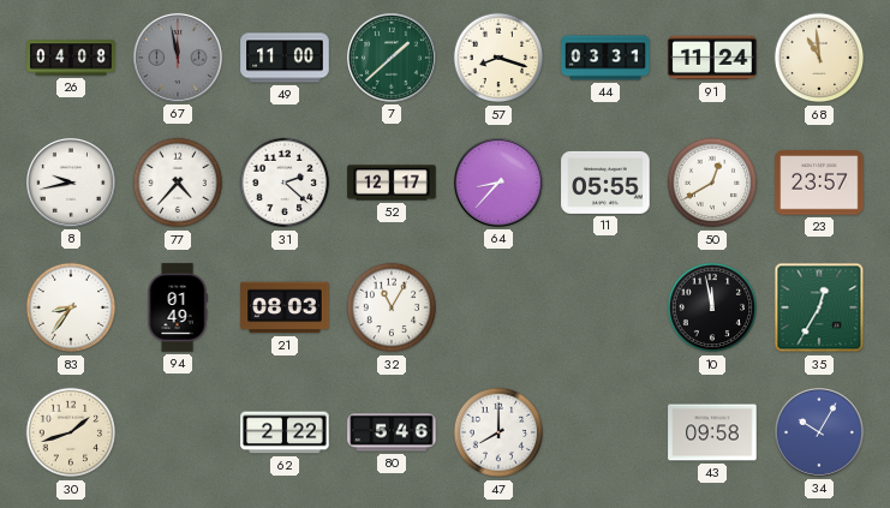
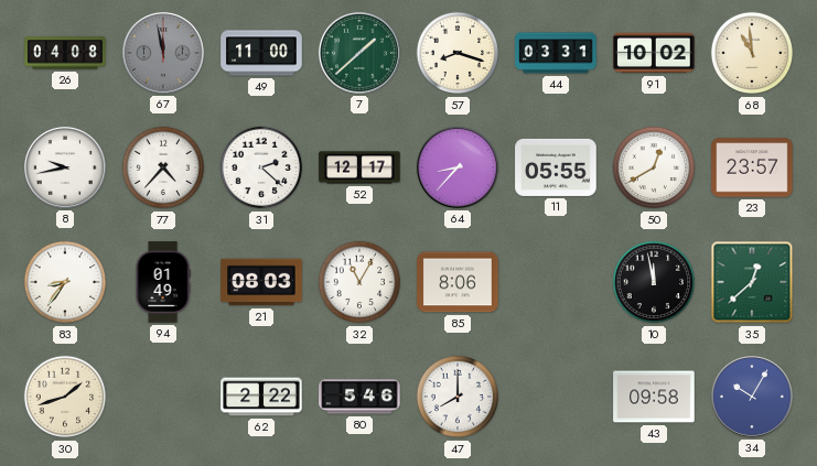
91: 11:24 -> 10:02 (654, 53)
85: none -> 8:06 (458, 282)
35: 12:35 -> 12:38 (752, 282)
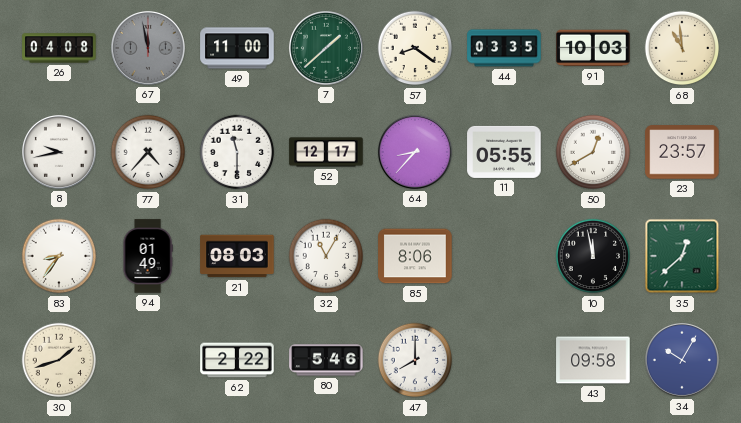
57: 8:18 -> 8:21 (415, 48)
44: 03:31 -> 03:35 (504, 48)
91: 10:02 -> 10:03 (593, 48)
31: 2:22 -> 11:30 (237, 152)
